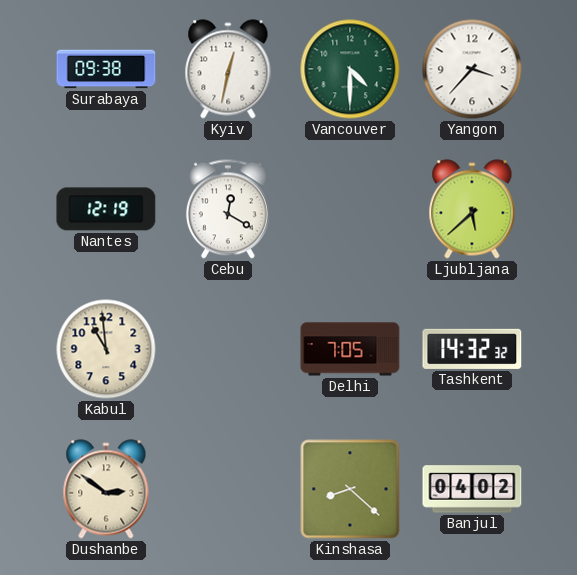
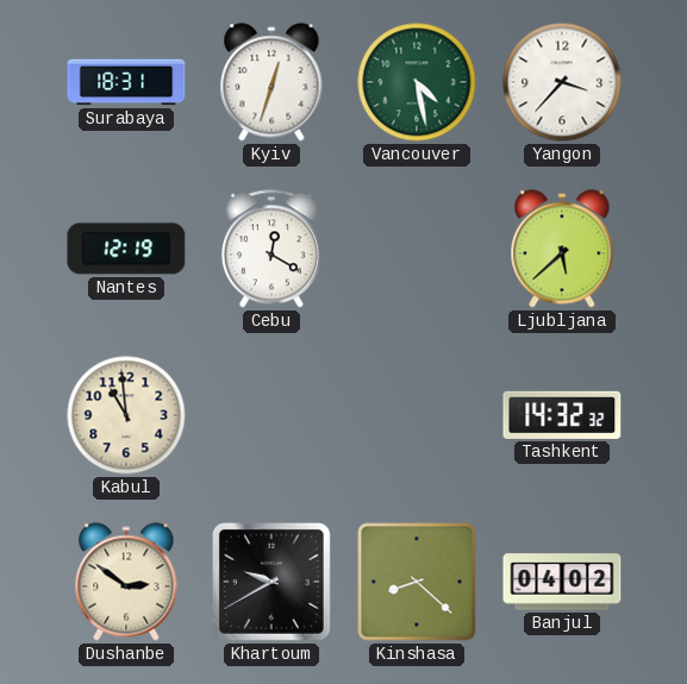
Surabaya: 09:38 -> 18:31 (126, 82)
Kyiv: 12:32 -> 12:33 (271, 82)
Vancouver: 4:30 -> 4:28 (417, 82)
Delhi: 7:05 -> none (350, 349)
Khartoum: none -> 9:40 (271, 582)
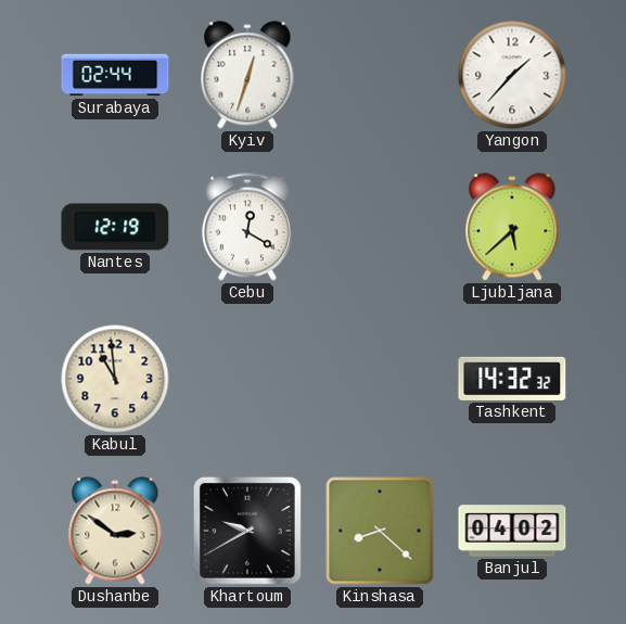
Surabaya: 18:31 -> 02:44 (115, 75)
Vancouver: 4:28 -> none (417, 82)
Yangon: 3:37 -> 1:37 (512, 75)
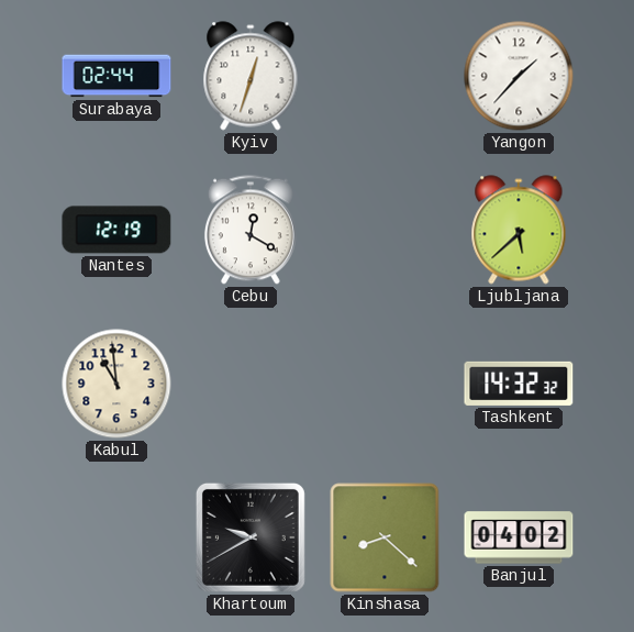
Dushanbe: 2:51 -> none (115, 531)
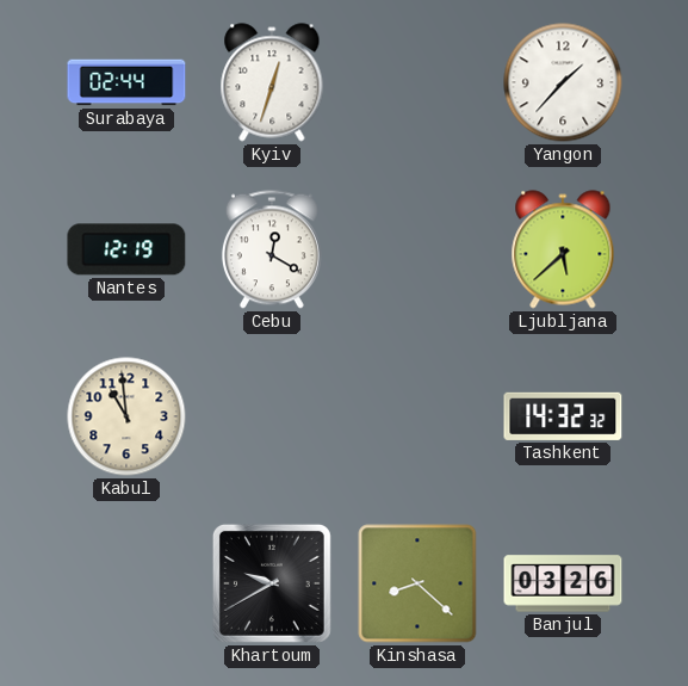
Banjul: 04:02 -> 03:26 (563, 583)
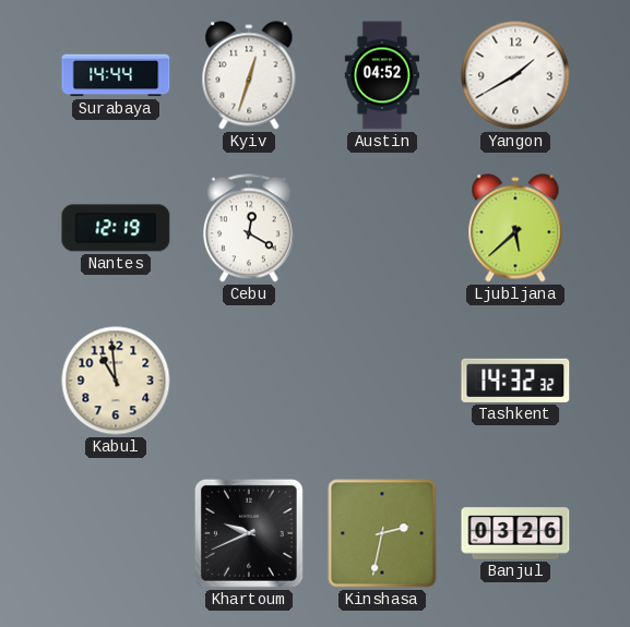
Surabaya: 02:44 -> 14:44 (116, 75)
Austin: none -> 04:52 (382, 75)
Yangon: 1:37 -> 1:40 (515, 75)
Khartoum: 9:40 -> 9:41 (249, 533)
Kinshasa: 8:22 -> 2:32 (382, 533)
